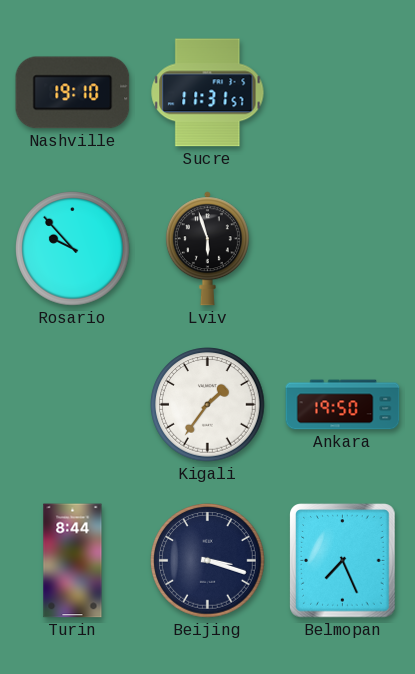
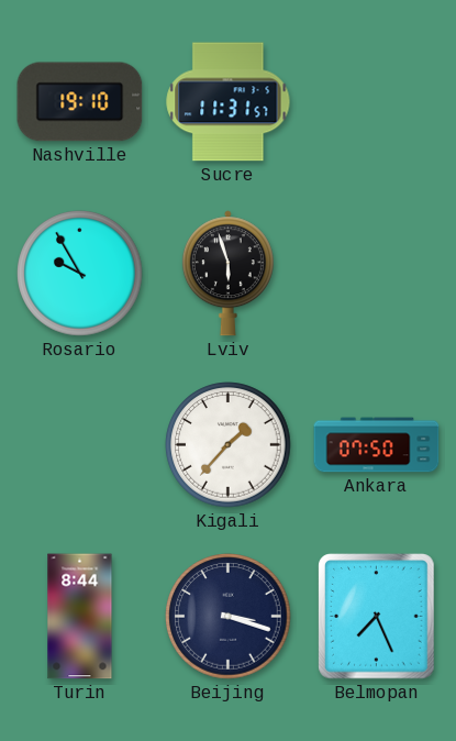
Rosario: 9:53 -> 9:55 (80, 274)
Kigali: 1:36 -> 1:37 (229, 445)
Ankara: 19:50 -> 07:50 (377, 445)
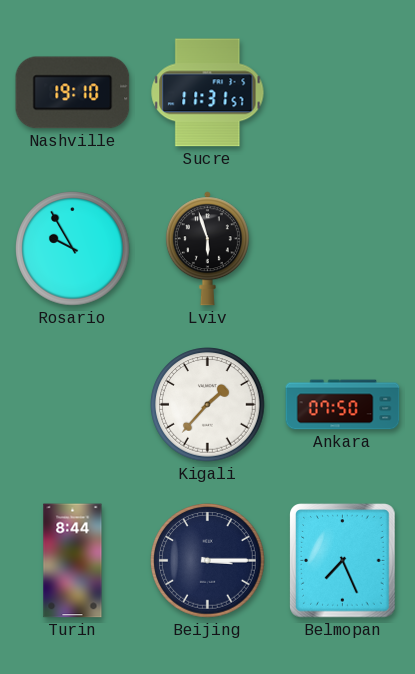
Beijing: 3:18 -> 3:15 (208, 561)
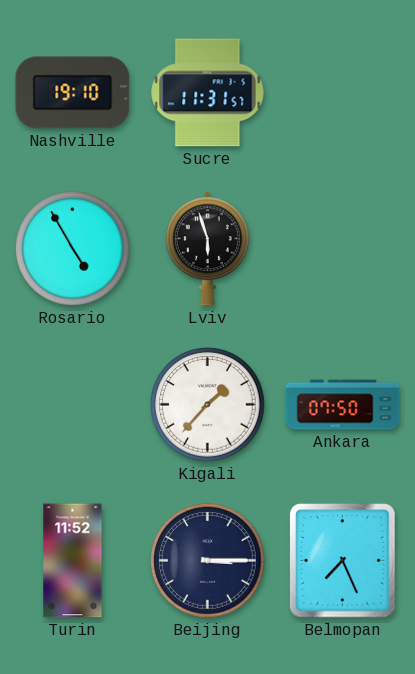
Rosario: 9:55 -> 4:55 (73, 249)
Turin: 8:44 -> 11:52 (73, 561)
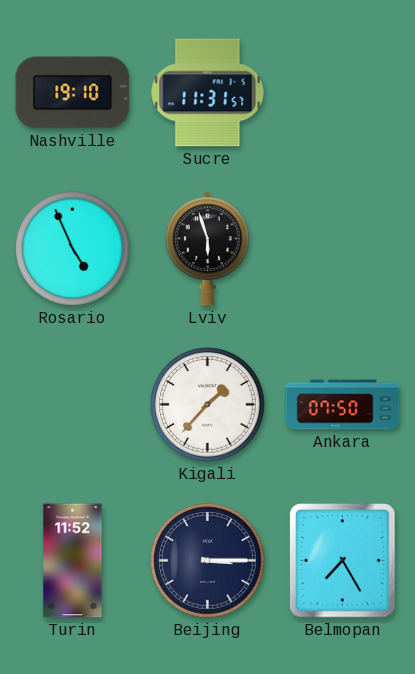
Rosario: 4:55 -> 4:56 (73, 249)
Belmopan: 7:26 -> 7:25 (343, 561)
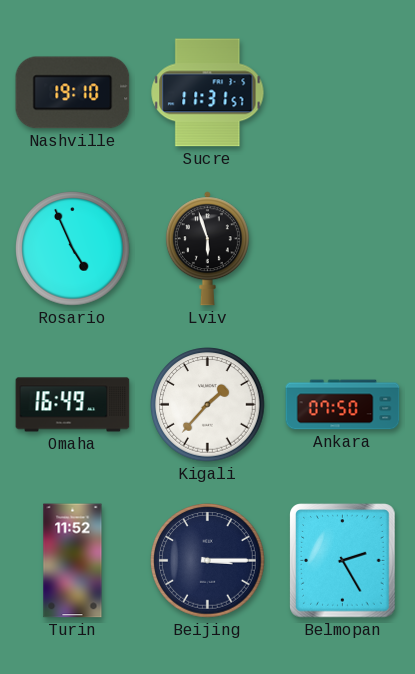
Omaha: none -> 16:49 (73, 405)
Belmopan: 7:25 -> 2:25 (343, 561)
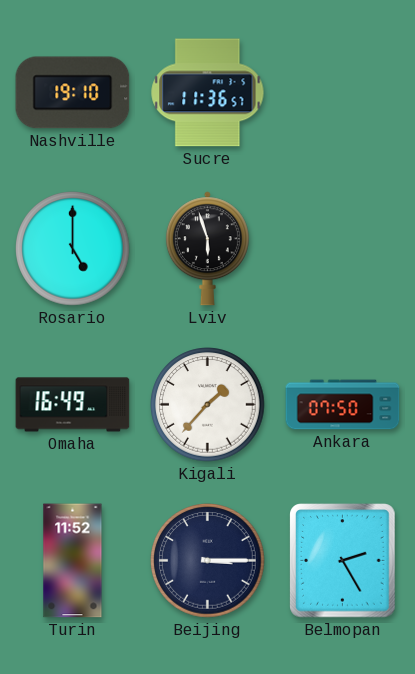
Sucre: 11:31 -> 11:36 (208, 93)
Rosario: 4:56 -> 5:00 (73, 249)
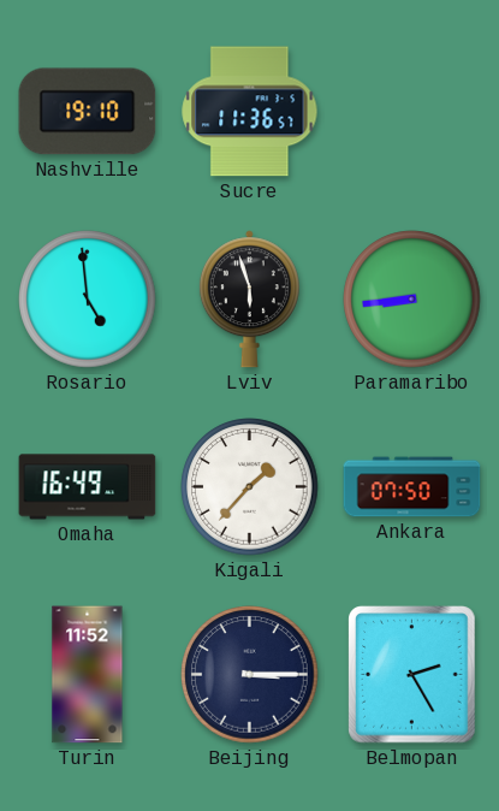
Rosario: 5:00 -> 4:59 (88, 300)
Paramaribo: none -> 8:44 (412, 300)
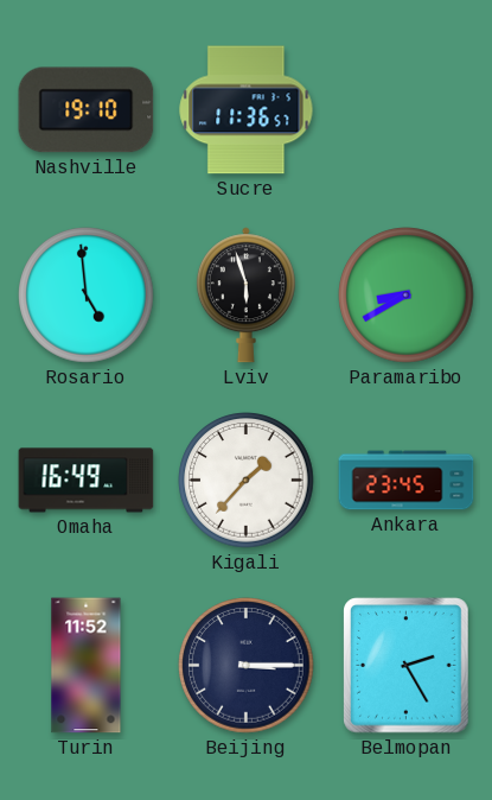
Paramaribo: 8:44 -> 8:40 (407, 296)
Ankara: 07:50 -> 23:45 (407, 481)
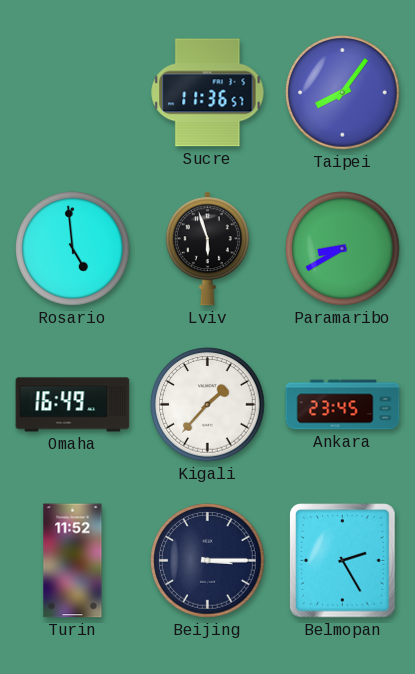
Nashville: 19:10 -> none (87, 110)
Taipei: none -> 8:06 (343, 93)
